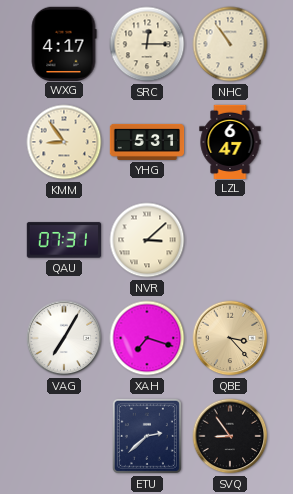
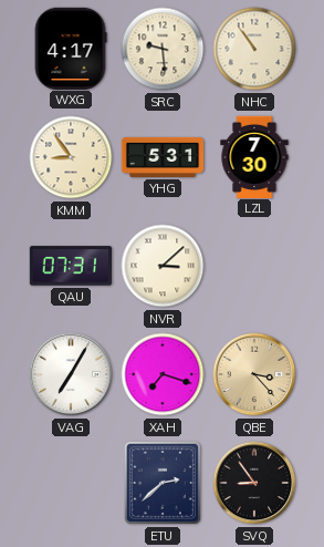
SRC: 12:15 -> 9:29 (163, 49)
LZL: 6:47 -> 7:30 (254, 156)
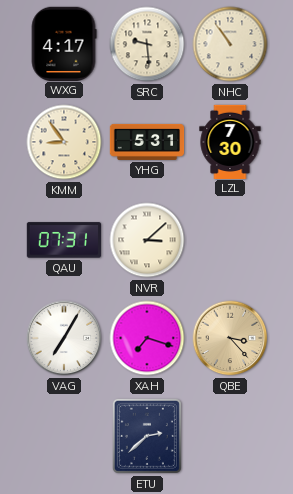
SVQ: 8:54 -> none (254, 483)
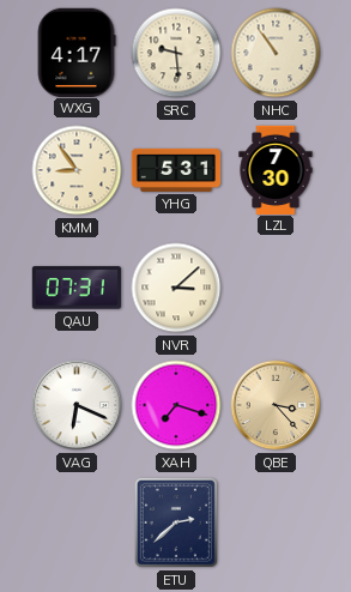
VAG: 7:05 -> 6:19 (77, 405)
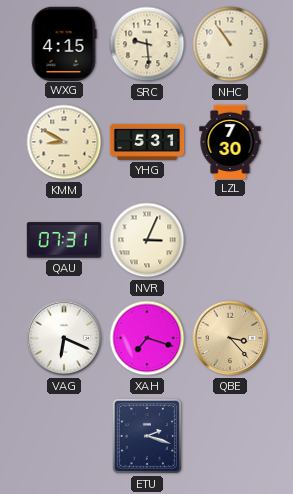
WXG: 4:17 -> 4:15 (64, 43)
KMM: 8:54 -> 8:50 (64, 142)
NVR: 3:08 -> 3:04 (147, 240)
ETU: 2:38 -> 2:18 (147, 436)
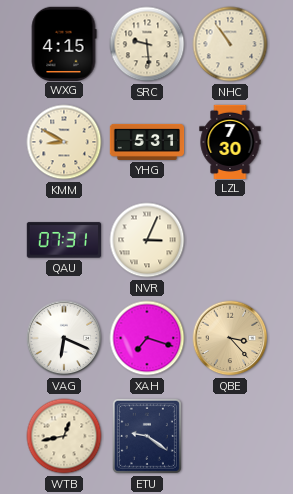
WTB: none -> 12:43 (64, 436)
ETU: 2:18 -> 9:21 (147, 436)
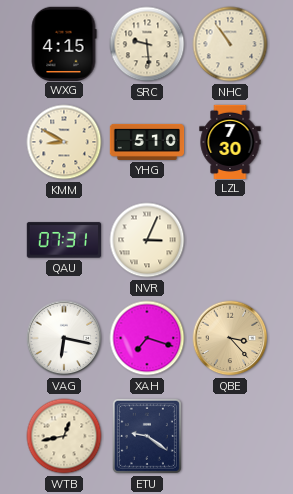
YHG: 5:31 -> 5:10 (147, 142)
VAG: 6:19 -> 6:17 (64, 338)
